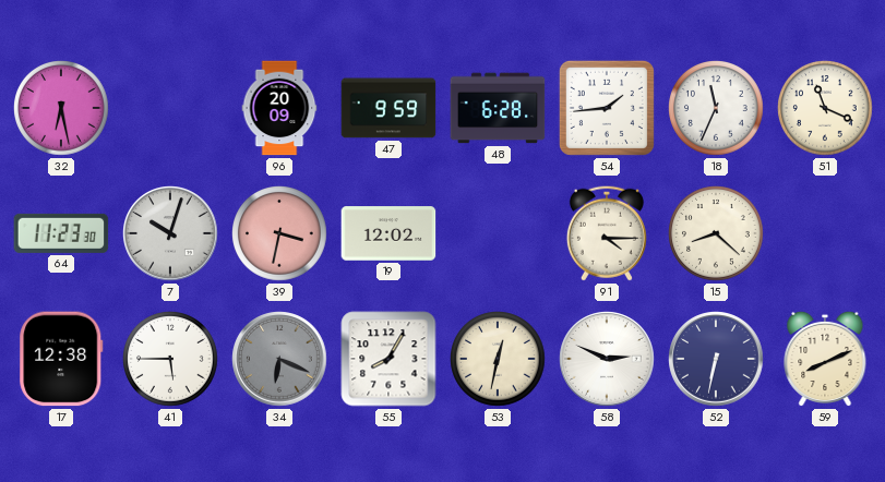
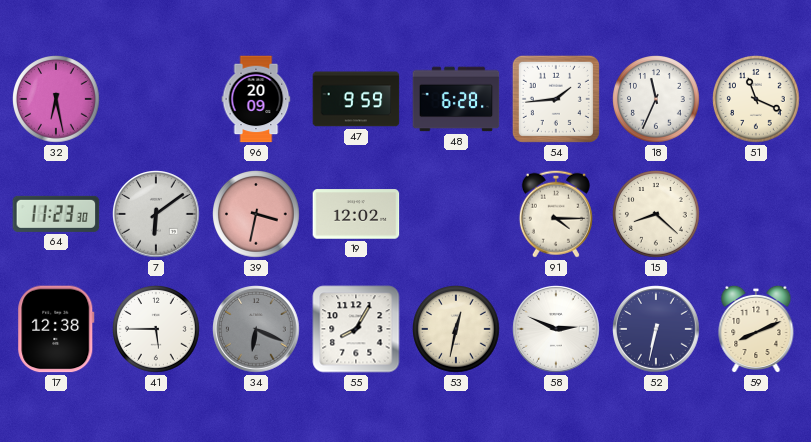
7: 10:03 -> 6:09 (156, 214)
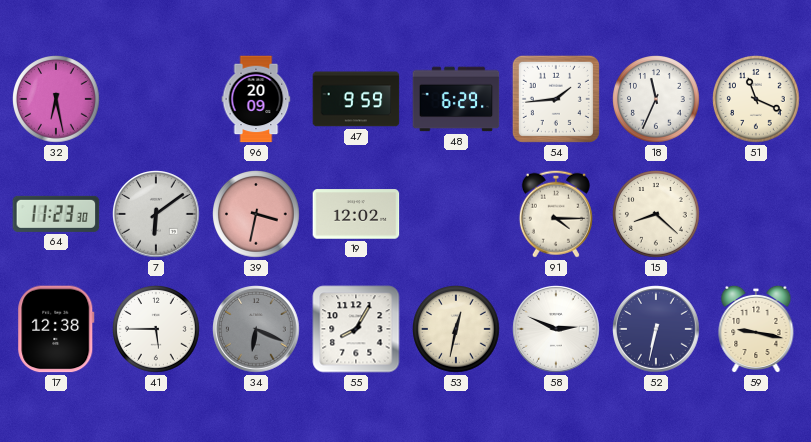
48: 6:28 -> 6:29 (456, 99)
59: 8:11 -> 9:17 (756, 329)
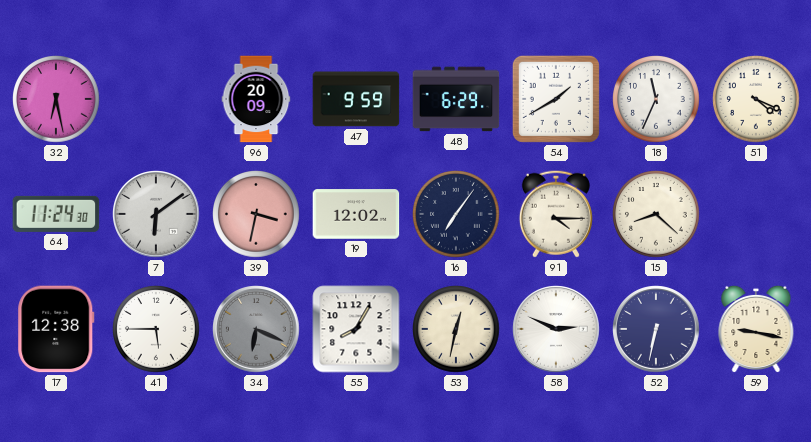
54: 1:44 -> 1:40 (556, 99)
51: 11:19 -> 4:19 (757, 100)
64: 11:23 -> 11:24 (56, 214)
16: none -> 7:06 (457, 215)
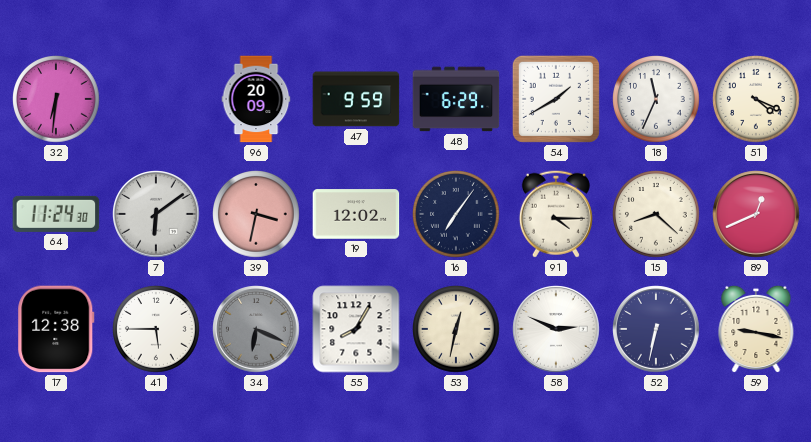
32: 6:28 -> 6:31 (57, 100)
89: none -> 12:41 (756, 214)
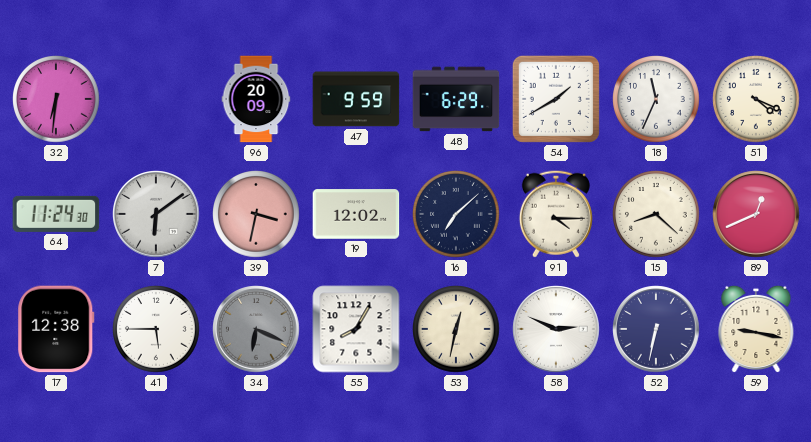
16: 7:06 -> 7:08 (457, 215)
